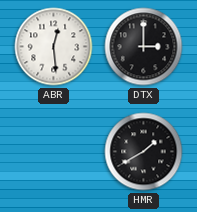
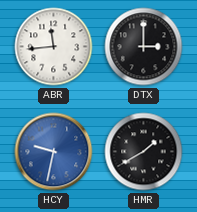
ABR: 12:29 -> 11:44 (54, 47)
HCY: none -> 9:32 (54, 152)
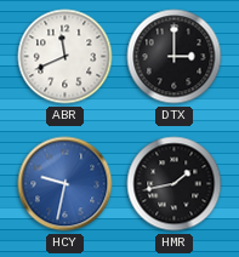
ABR: 11:44 -> 11:41 (66, 57)
HMR: 1:40 -> 1:43 (175, 184)
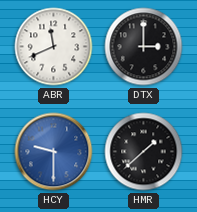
HCY: 9:32 -> 9:30 (54, 152)
HMR: 1:43 -> 1:38 (144, 152)
